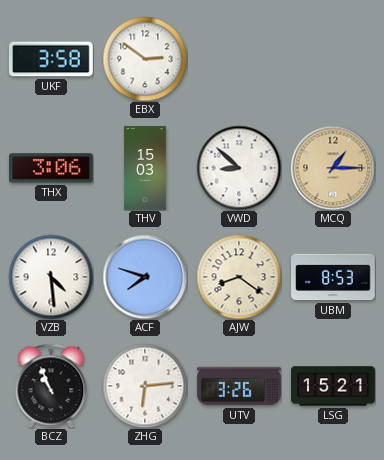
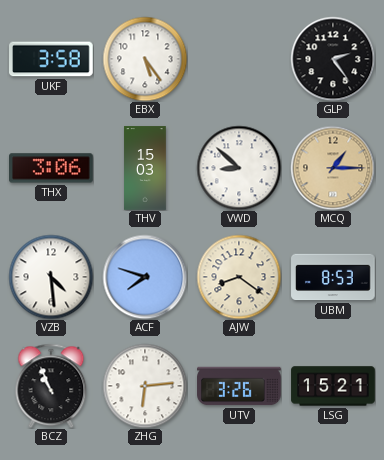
EBX: 2:51 -> 5:24 (145, 59)
GLP: none -> 2:24 (333, 59)
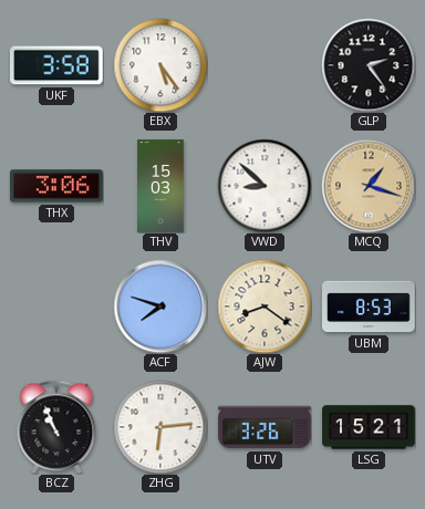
MCQ: 1:15 -> 1:18 (369, 186)
VZB: 4:29 -> none (51, 277)
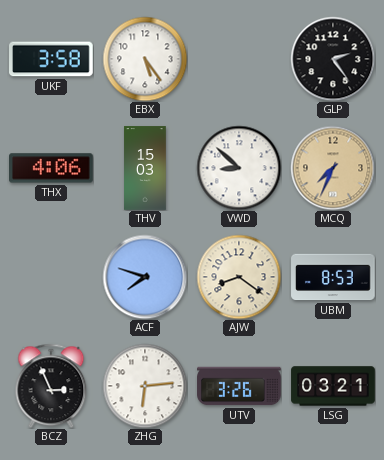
THX: 3:06 -> 4:06 (52, 168)
MCQ: 1:18 -> 7:34 (333, 168)
BCZ: 10:56 -> 2:56 (51, 386)
LSG: 15:21 -> 03:21 (333, 386)
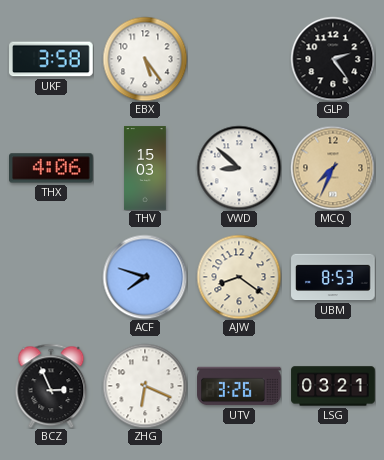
ZHG: 6:14 -> 6:19 (145, 386)
